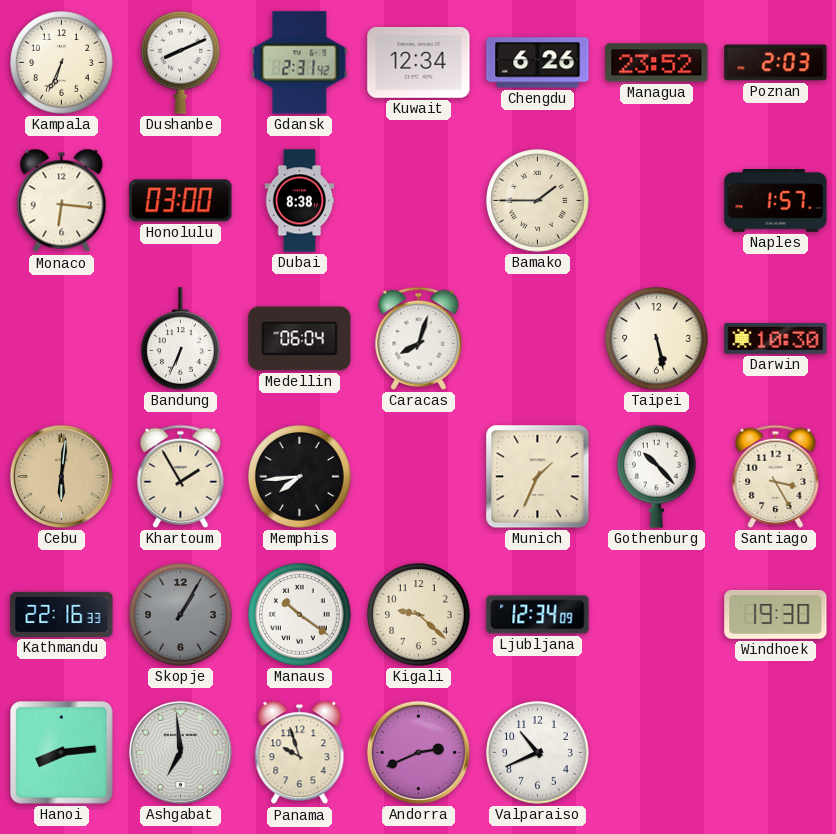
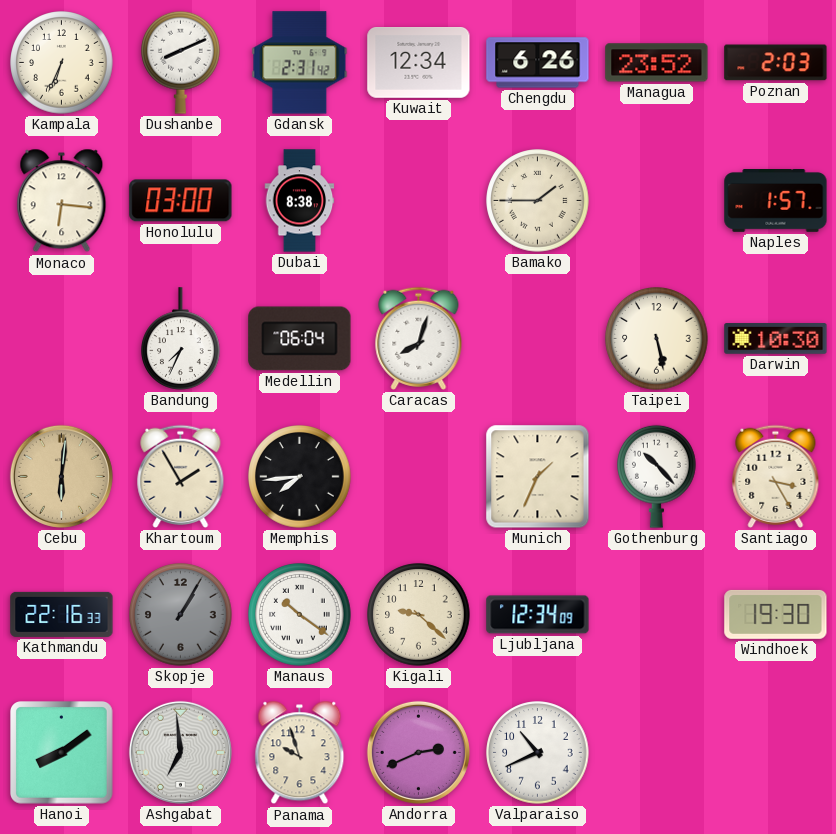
Bandung: 6:34 -> 7:34 (181, 339)
Hanoi: 8:14 -> 8:09 (62, 753)
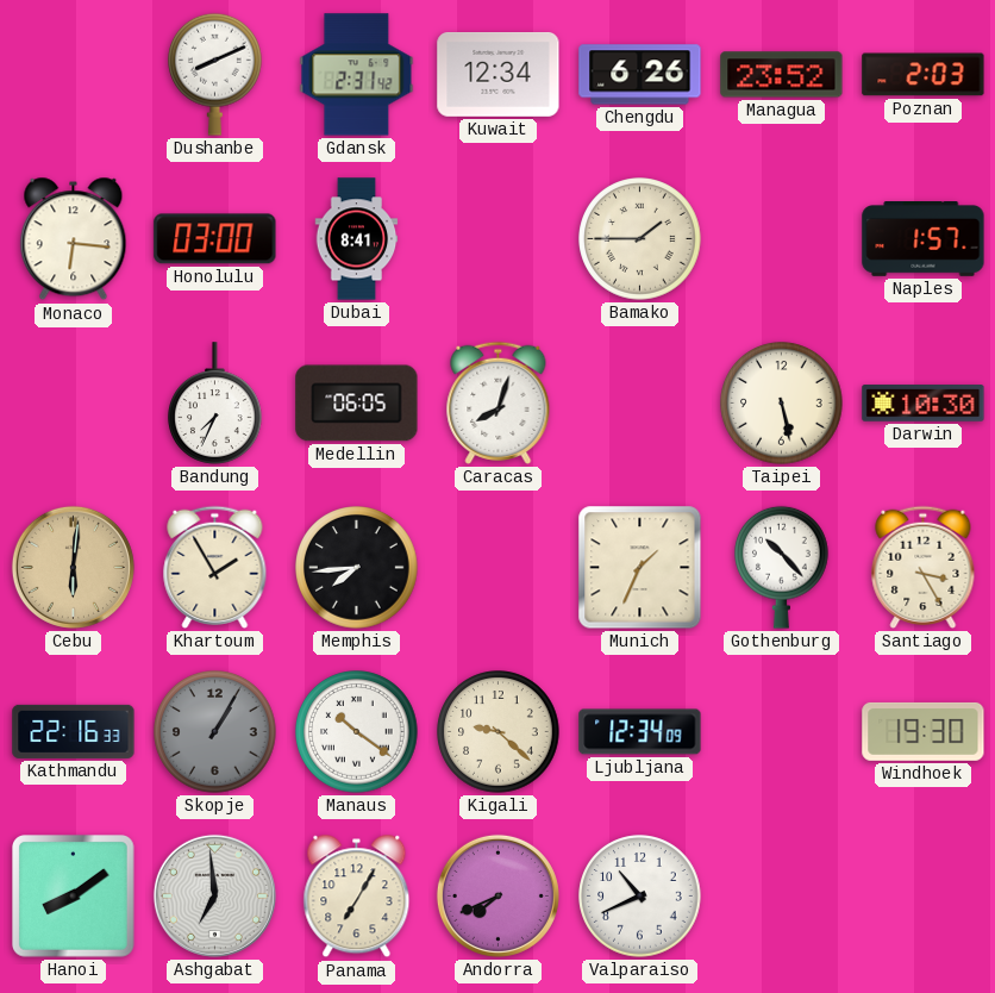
Kampala: 6:34 -> none (62, 63)
Dubai: 8:38 -> 8:41 (357, 239)
Medellin: 06:04 -> 06:05 (357, 404)
Panama: 9:57 -> 7:05 (357, 897)
Andorra: 2:41 -> 7:41 (498, 895)
